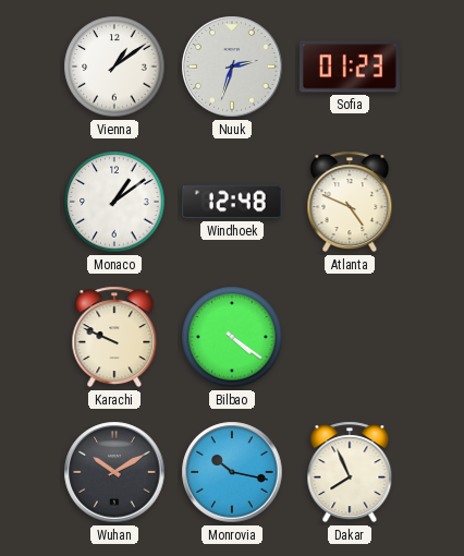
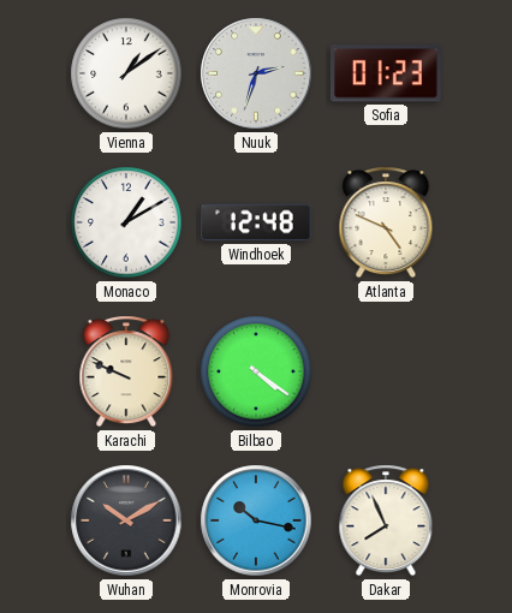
Monaco: 1:09 -> 1:10 (126, 222)
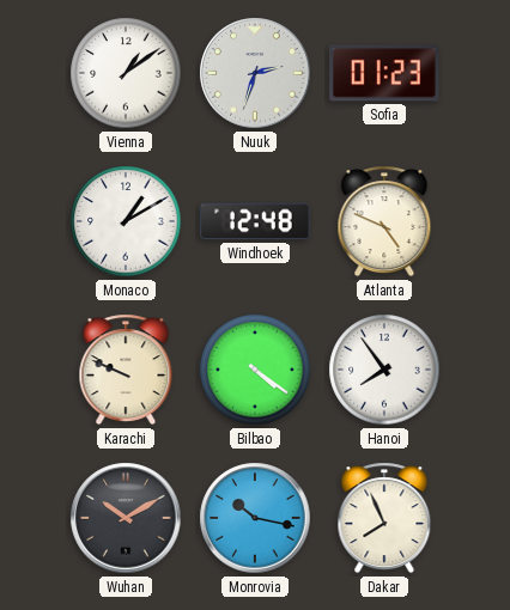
Hanoi: none -> 7:54 (384, 370)
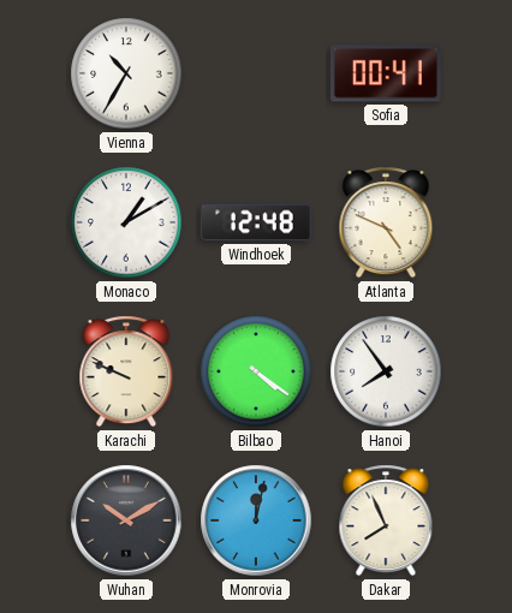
Vienna: 1:09 -> 10:35 (126, 73)
Nuuk: 2:33 -> none (255, 73)
Sofia: 01:23 -> 00:41 (386, 73)
Monrovia: 10:17 -> 12:02 (256, 520)
